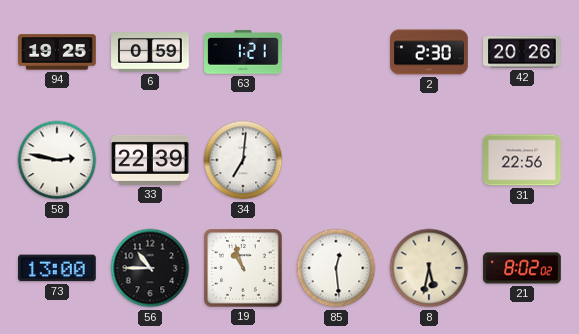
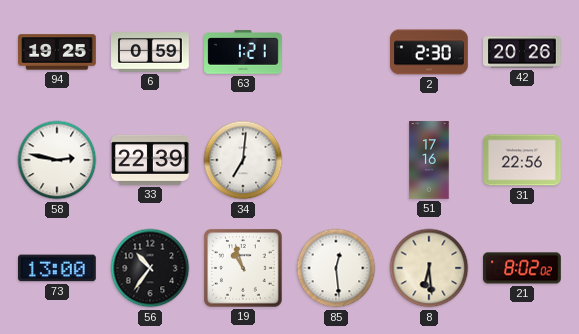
51: none -> 17:16 (429, 160)
56: 10:45 -> 10:36 (150, 268)
8: 5:32 -> 6:29 (429, 268)
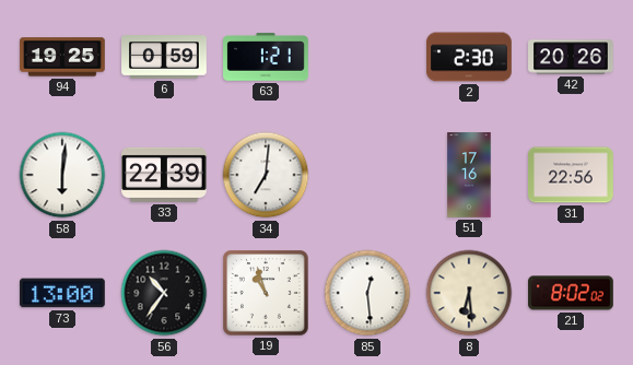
58: 2:47 -> 6:01 (62, 175)
